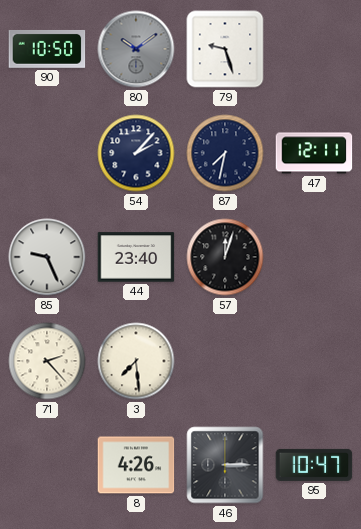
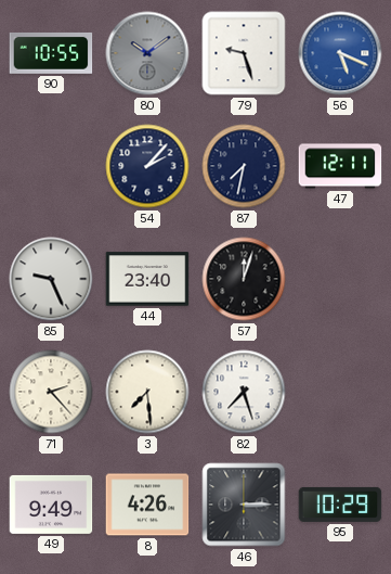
90: 10:50 -> 10:55 (51, 53)
56: none -> 5:19 (340, 53)
82: none -> 7:27 (244, 392)
49: none -> 9:49 (51, 505)
95: 10:47 -> 10:29 (340, 505)
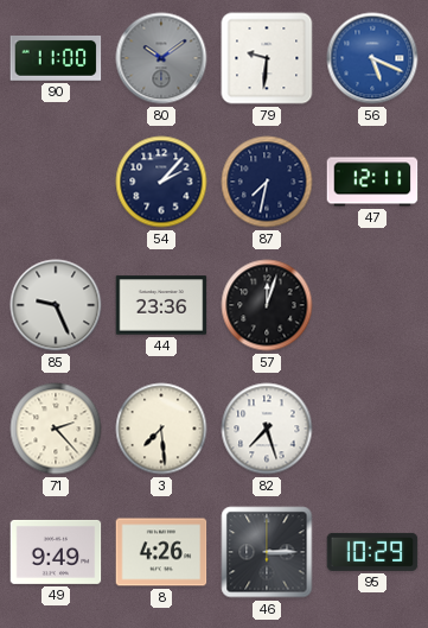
90: 10:55 -> 11:00 (56, 58)
79: 9:27 -> 9:31 (267, 58)
44: 23:40 -> 23:36 (161, 305)
